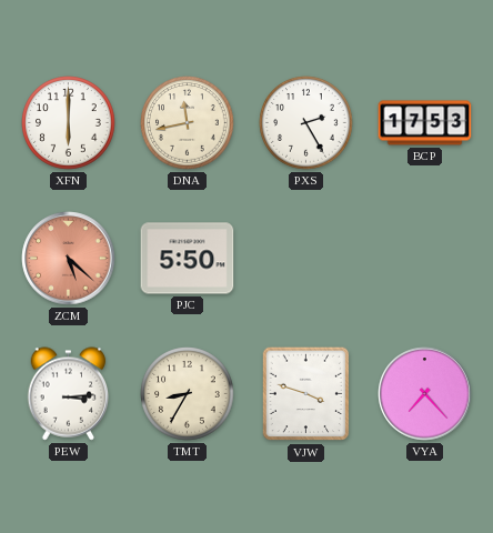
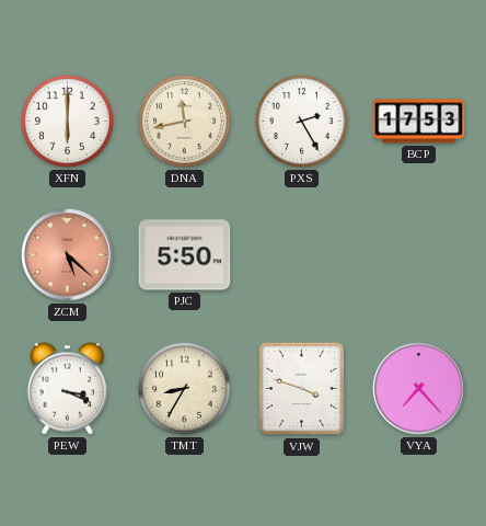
PEW: 3:14 -> 3:19 (68, 389)
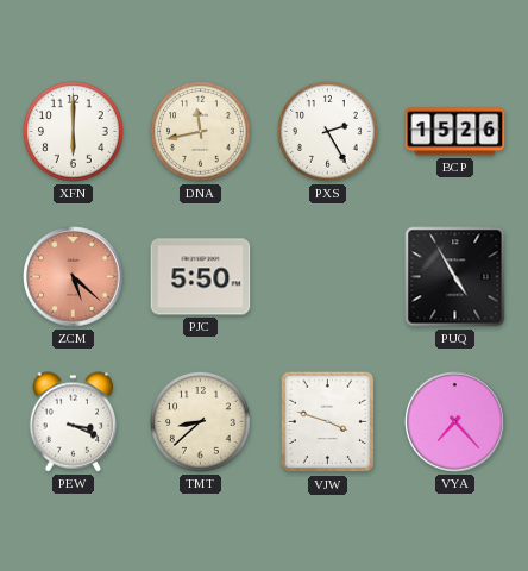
BCP: 17:53 -> 15:26 (455, 132)
PUQ: none -> 4:55 (455, 277)
TMT: 8:35 -> 8:38 (201, 422)
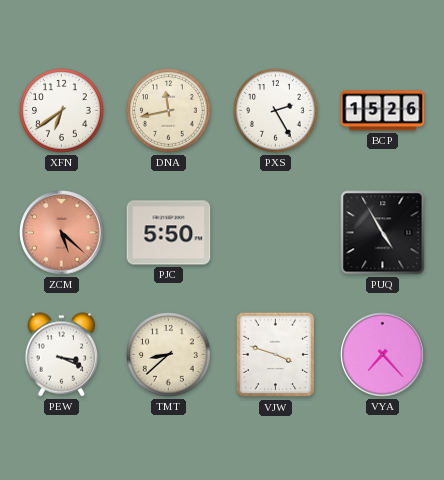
XFN: 6:00 -> 6:39 (62, 111)
